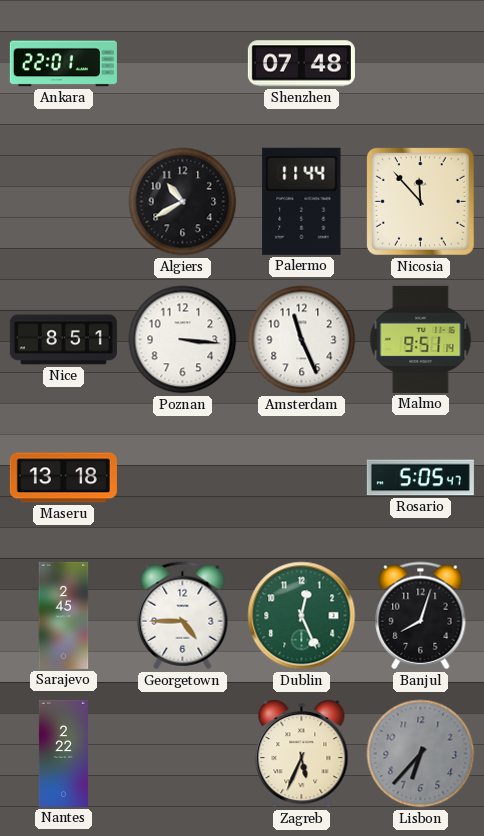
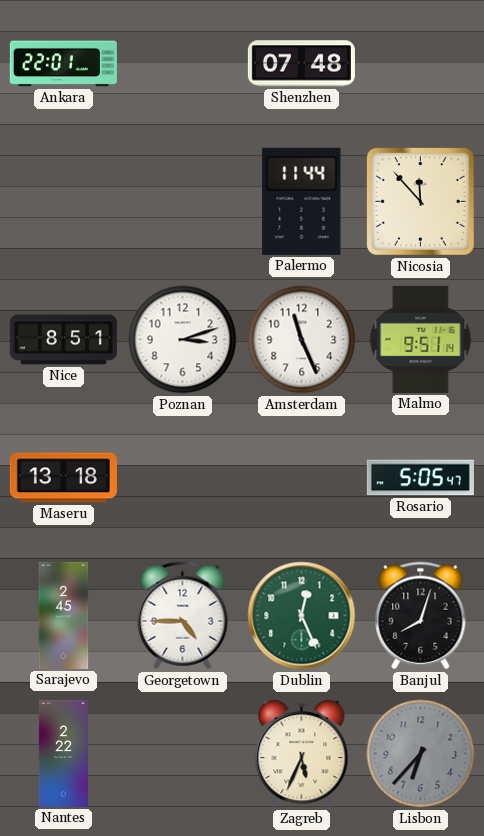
Algiers: 10:40 -> none (183, 202)
Poznan: 3:16 -> 3:12 (183, 340)
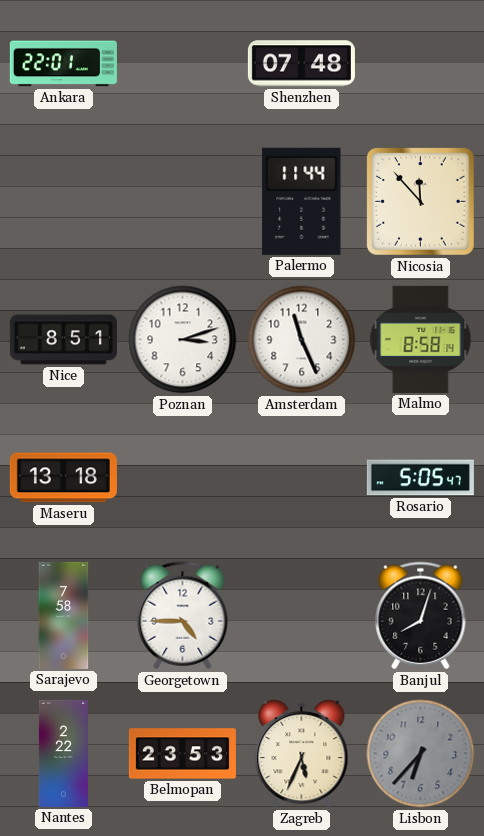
Malmo: 9:51 -> 8:58 (421, 339)
Sarajevo: 2:45 -> 7:58 (64, 615)
Dublin: 12:26 -> none (302, 616)
Belmopan: none -> 23:53 (182, 754)
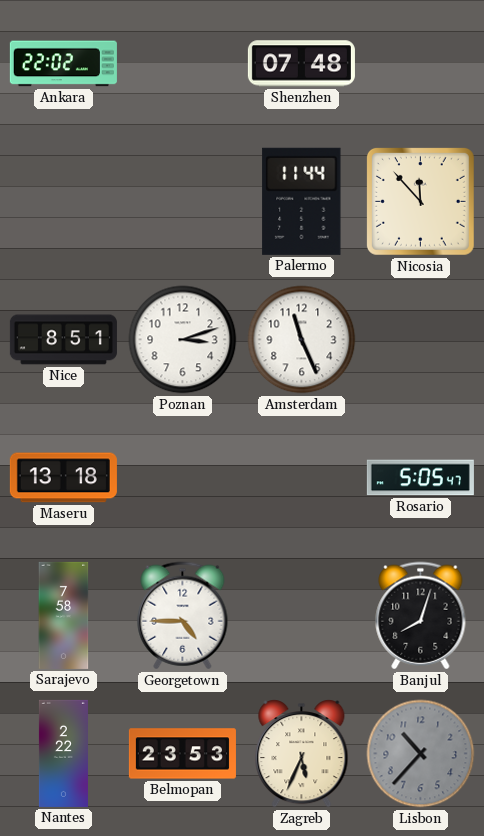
Ankara: 22:01 -> 22:02 (63, 64)
Malmo: 8:58 -> none (421, 339)
Lisbon: 6:37 -> 10:37 (421, 754)
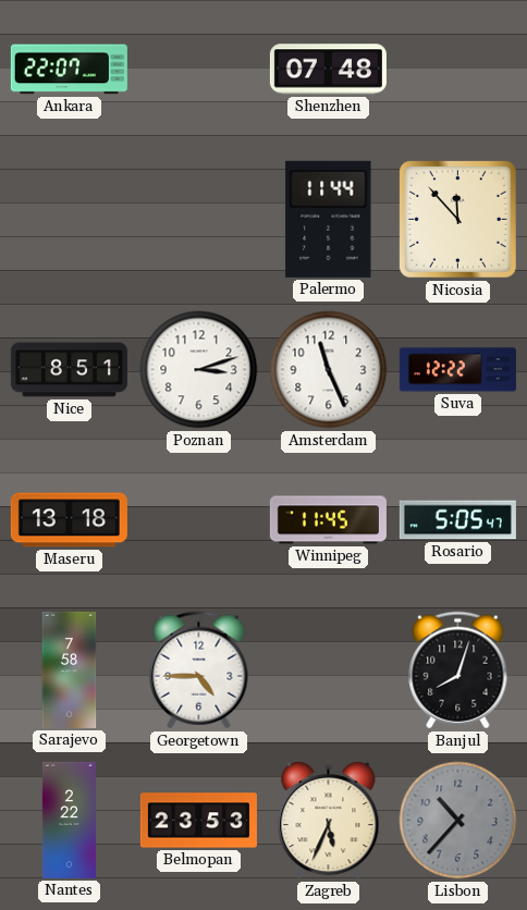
Ankara: 22:02 -> 22:07 (69, 70)
Suva: none -> 12:22 (457, 370)
Winnipeg: none -> 11:45 (328, 520)
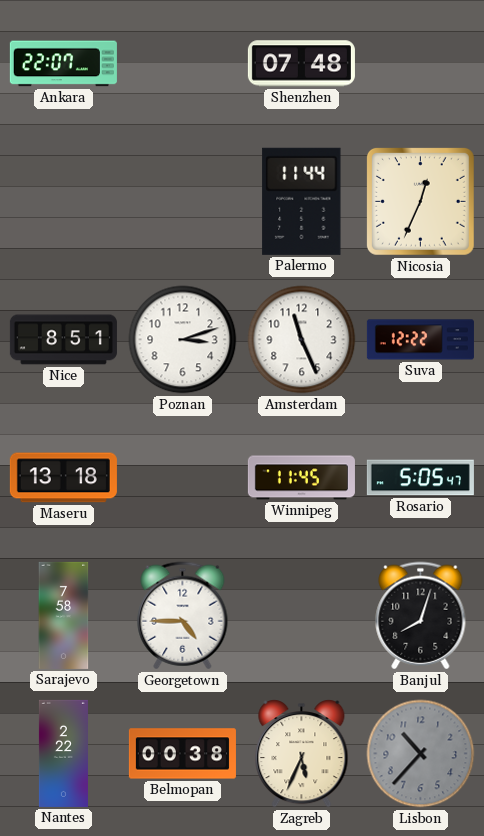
Nicosia: 11:53 -> 12:34 (420, 201)
Belmopan: 23:53 -> 00:38 (182, 754)
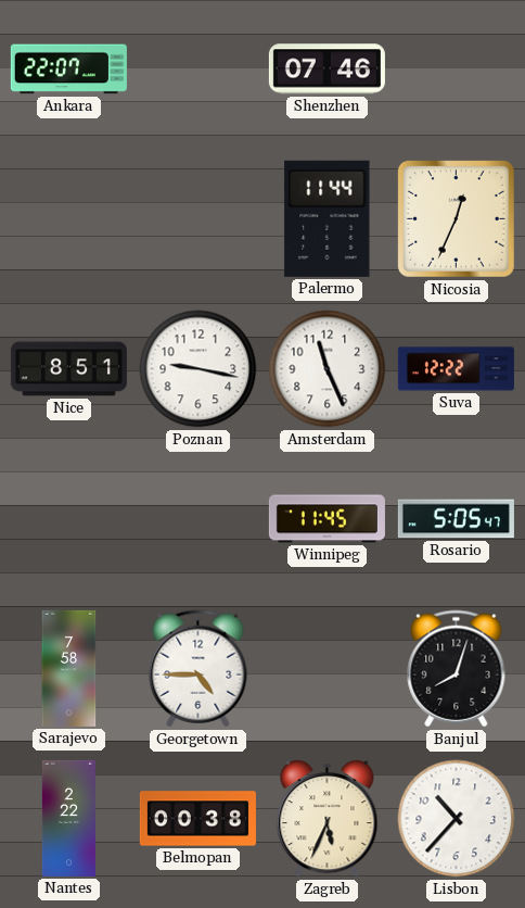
Shenzhen: 07:48 -> 07:46 (326, 70)
Poznan: 3:12 -> 9:17 (199, 369)
Maseru: 13:18 -> none (63, 478)
Lisbon dial: grey -> white (457, 819)
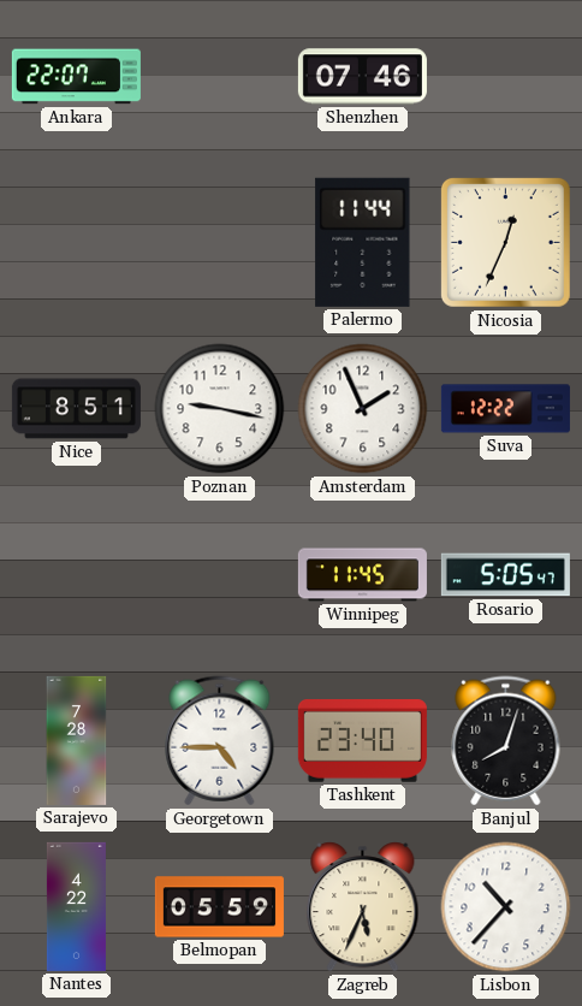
Amsterdam: 11:26 -> 1:56 (363, 409)
Sarajevo: 7:58 -> 7:28 (77, 740)
Tashkent: none -> 23:40 (362, 741)
Nantes: 2:22 -> 4:22 (76, 906)
Belmopan: 00:38 -> 05:59 (219, 907)
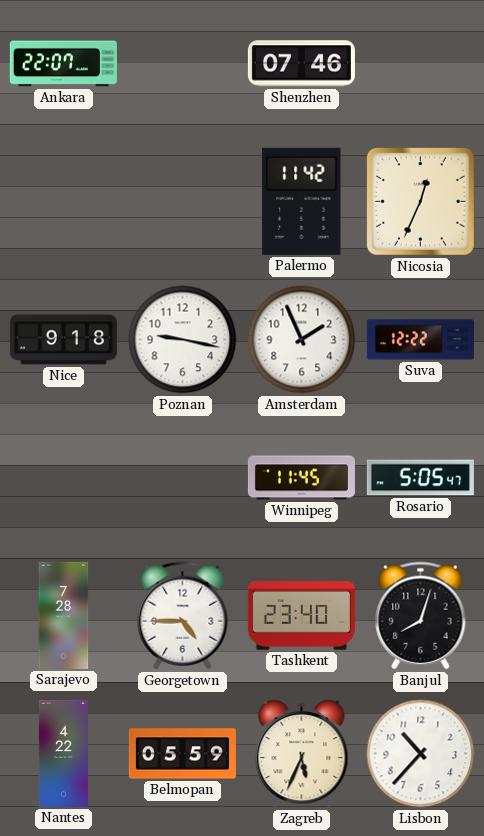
Palermo: 11:44 -> 11:42 (302, 201)
Nice: 8:51 -> 9:18 (63, 340)
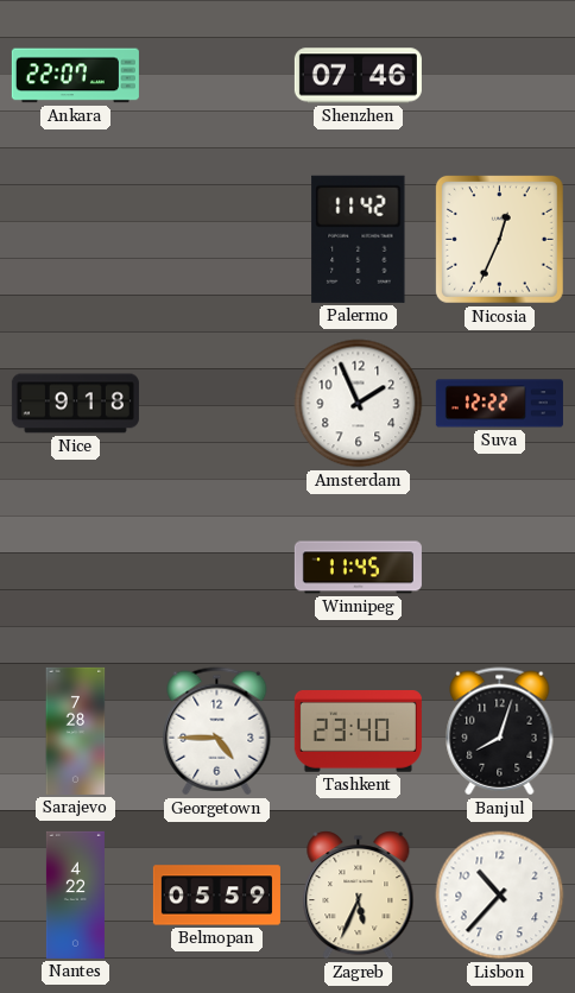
Poznan: 9:17 -> none (183, 340)
Rosario: 5:05 -> none (420, 478)
